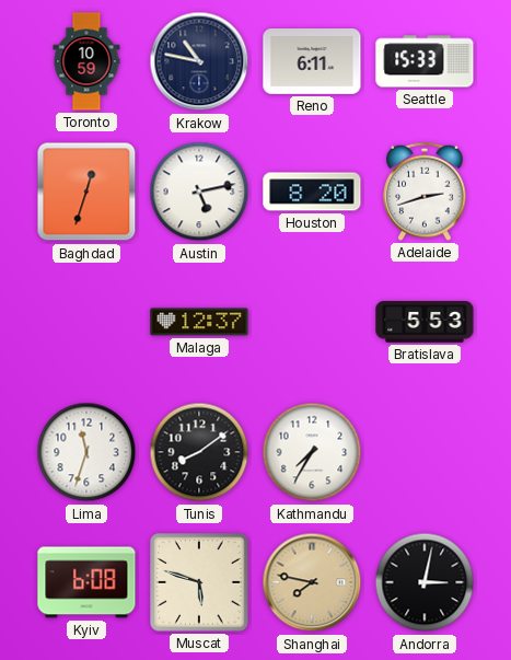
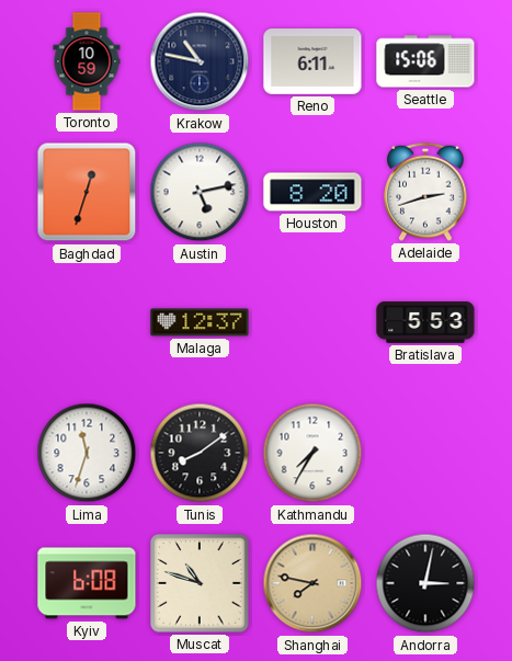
Seattle: 15:33 -> 15:06 (425, 61)
Muscat: 5:48 -> 10:48 (200, 583)
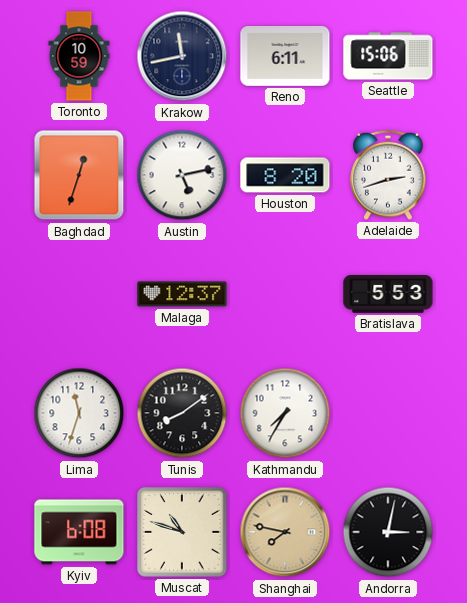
Krakow: 10:47 -> 11:43 (182, 56)
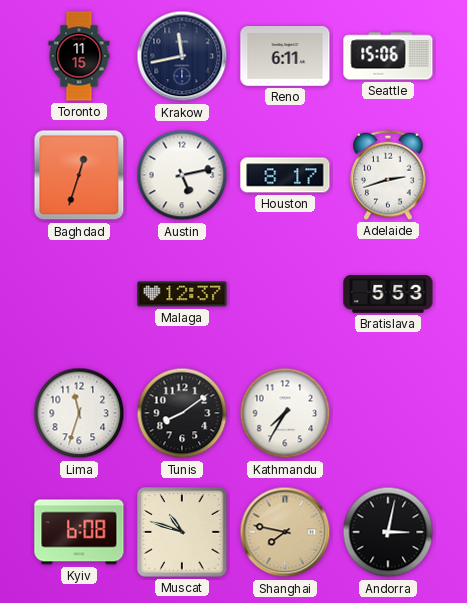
Toronto: 10:59 -> 11:15 (79, 56)
Houston: 8:20 -> 8:17 (285, 175)
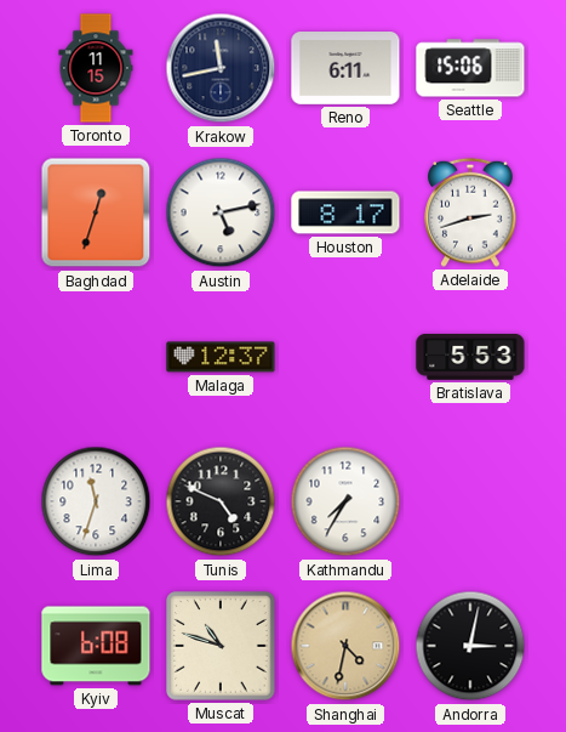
Tunis: 8:09 -> 4:49 (221, 501)
Shanghai: 7:47 -> 4:32 (345, 646)
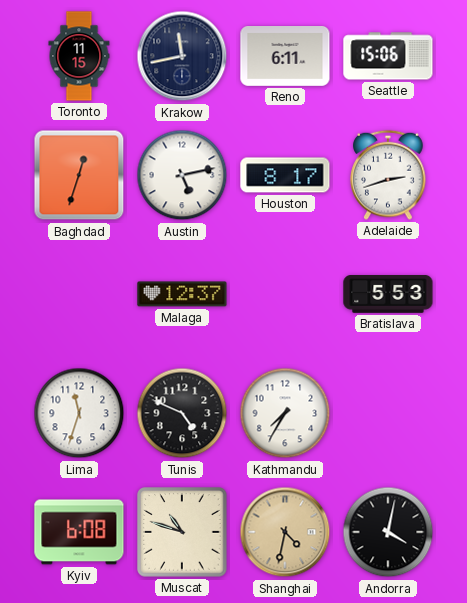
Andorra: 3:02 -> 4:02 (388, 532)
